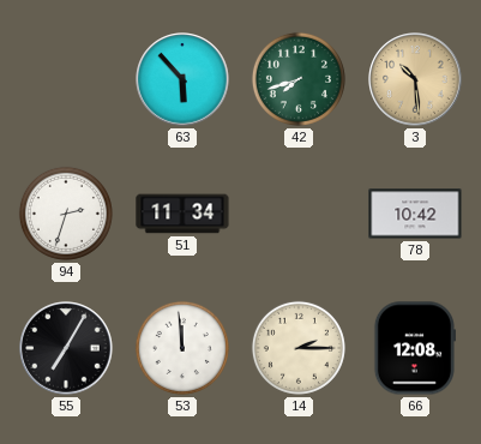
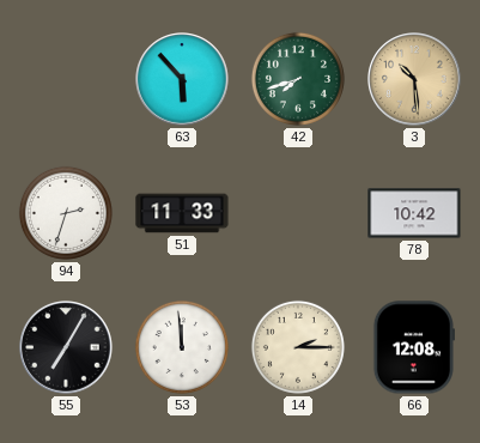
51: 11:34 -> 11:33 (182, 213)
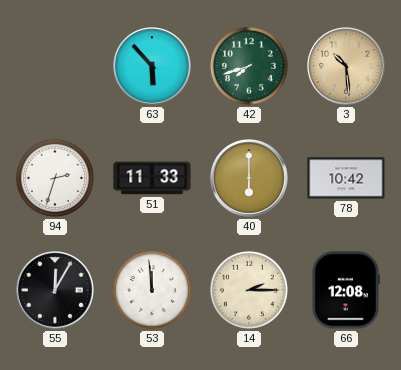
40: none -> 6:00 (249, 178)
55: 7:05 -> 12:05 (55, 290)
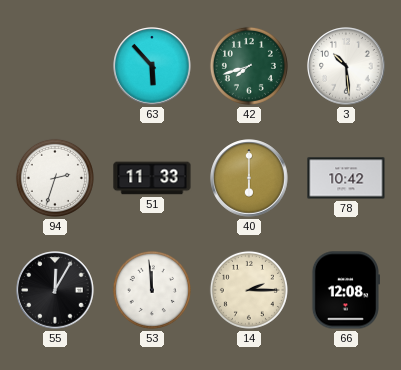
3 dial: champagne -> white (346, 66)
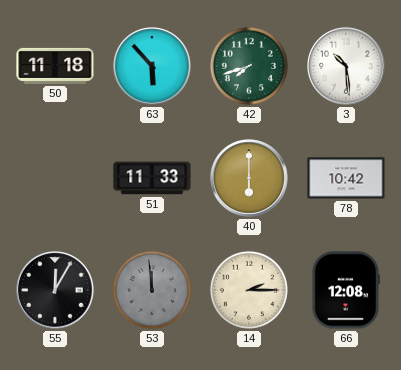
50: none -> 11:18 (55, 66)
94: 2:33 -> none (55, 178)
53 dial: white -> grey (152, 290)
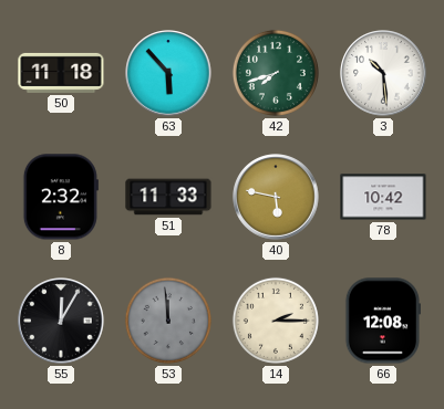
8: none -> 2:32 (61, 197)
40: 6:00 -> 5:47 (276, 197)
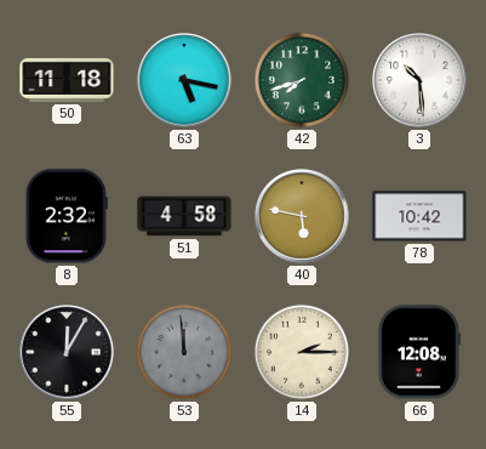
63: 5:53 -> 5:17 (184, 80)
51: 11:33 -> 4:58 (184, 216)
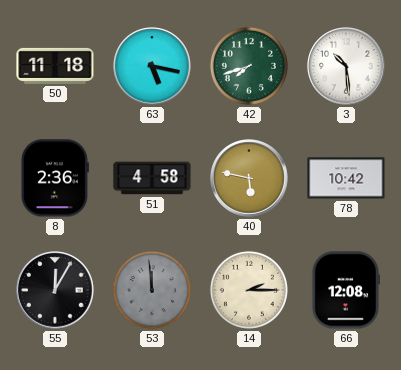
8: 2:32 -> 2:36 (55, 178)
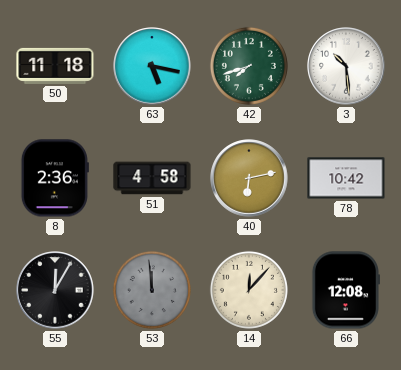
40: 5:47 -> 6:13 (249, 178)
14: 2:15 -> 12:07 (249, 290)
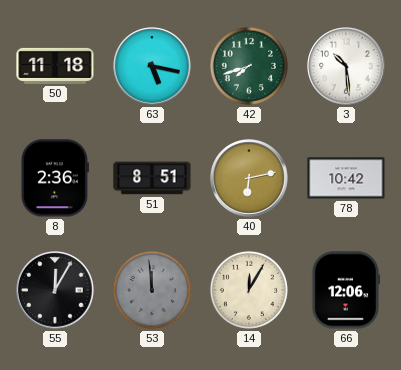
51: 4:58 -> 8:51 (152, 178)
14: 12:07 -> 12:05 (249, 290)
66: 12:08 -> 12:06 (345, 290)
